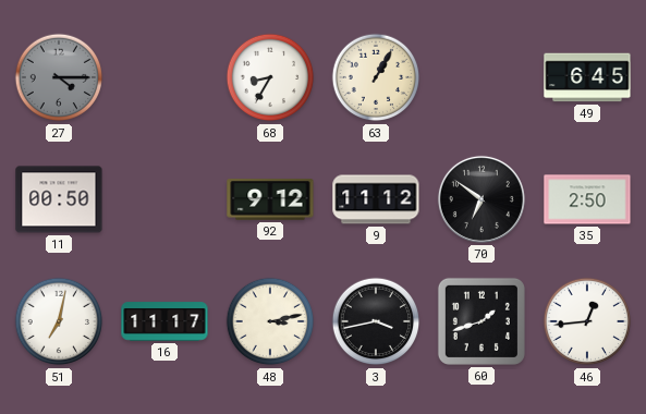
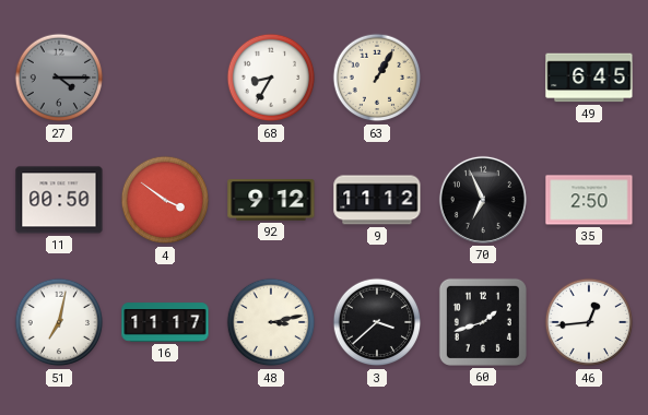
4: none -> 3:51 (165, 200)
70: 6:51 -> 6:56 (483, 200)
3: 3:43 -> 3:38 (377, 322)
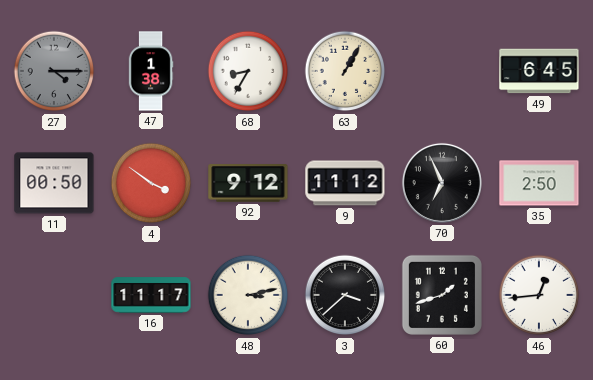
47: none -> 1:38 (151, 71)
51: 7:02 -> none (59, 322)
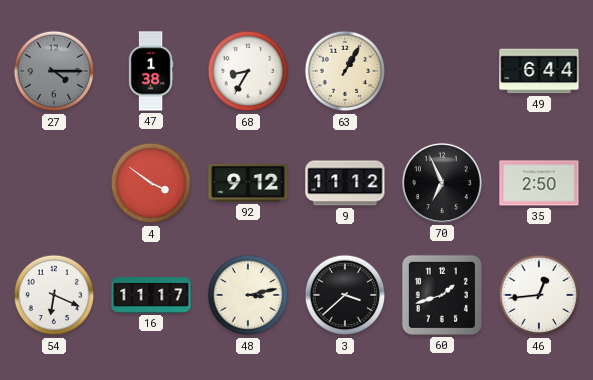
49: 6:45 -> 6:44 (539, 71)
11: 00:50 -> none (54, 183)
54: none -> 6:19 (54, 295)
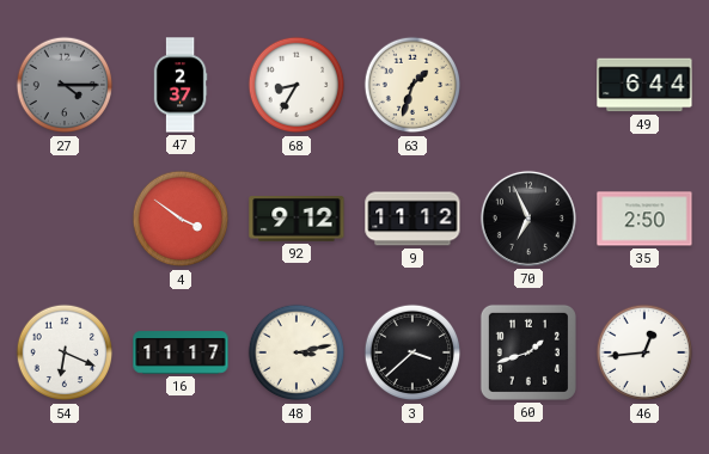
47: 1:38 -> 2:37 (181, 85)
63: 1:05 -> 1:33 (412, 85)
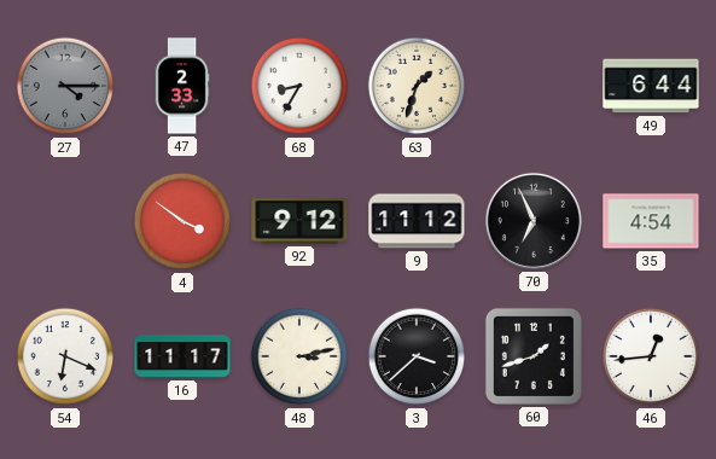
47: 2:37 -> 2:33 (182, 86)
35: 2:50 -> 4:54 (651, 221)
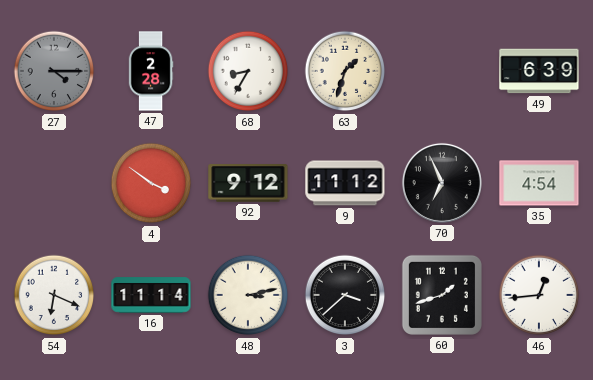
47: 2:33 -> 2:28 (151, 71)
49: 6:44 -> 6:39 (539, 71)
16: 11:17 -> 11:14 (151, 295)
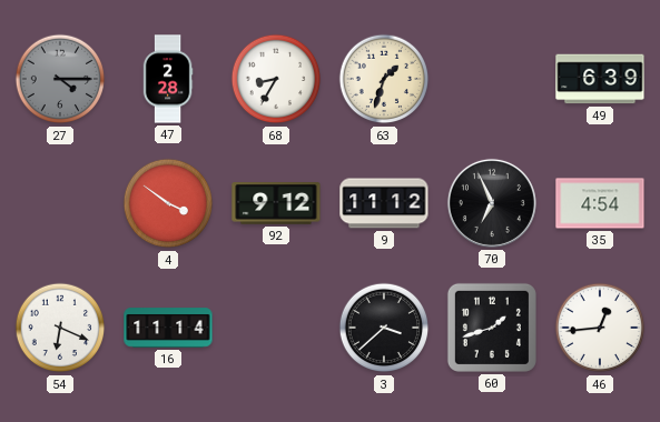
48: 3:13 -> none (248, 295)
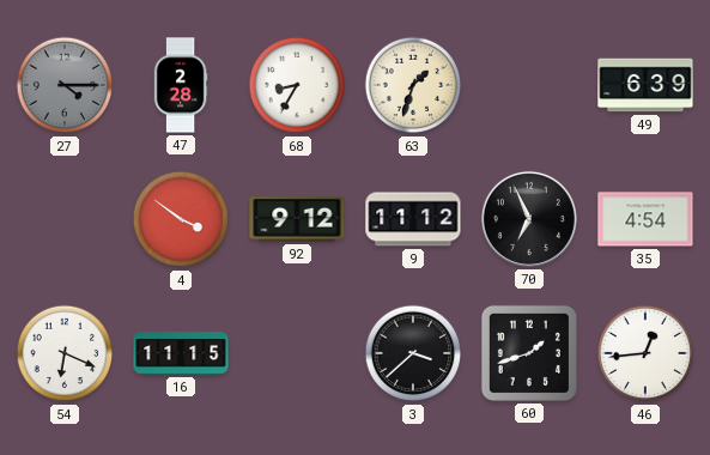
16: 11:14 -> 11:15 (181, 353)
